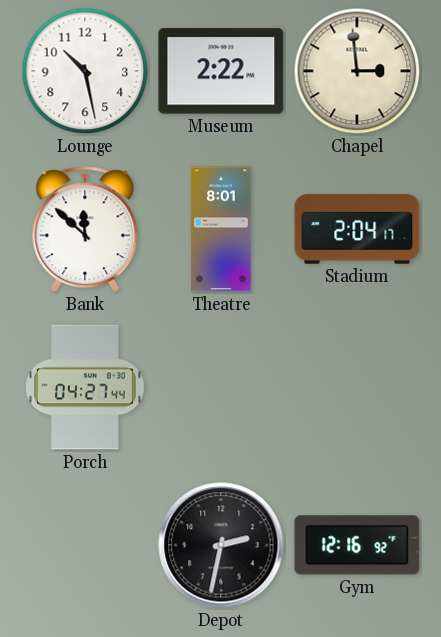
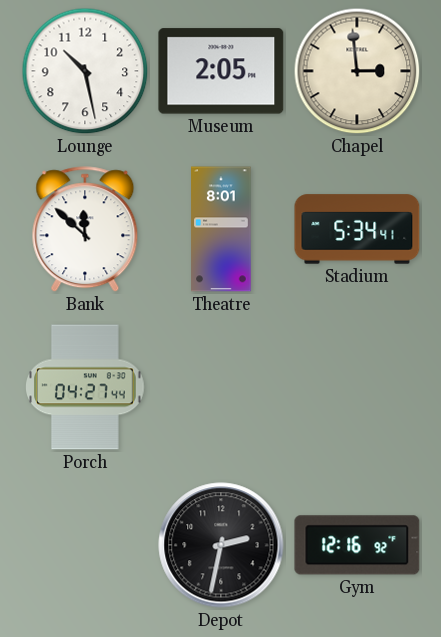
Museum: 2:22 -> 2:05 (221, 71)
Stadium: 2:04 -> 5:34 (357, 229)
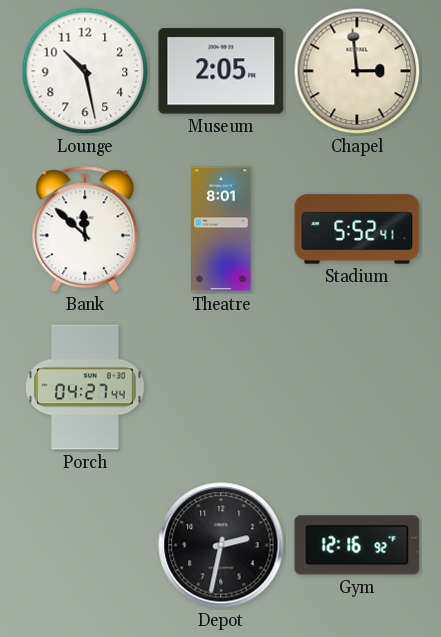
Stadium: 5:34 -> 5:52 (357, 229)
